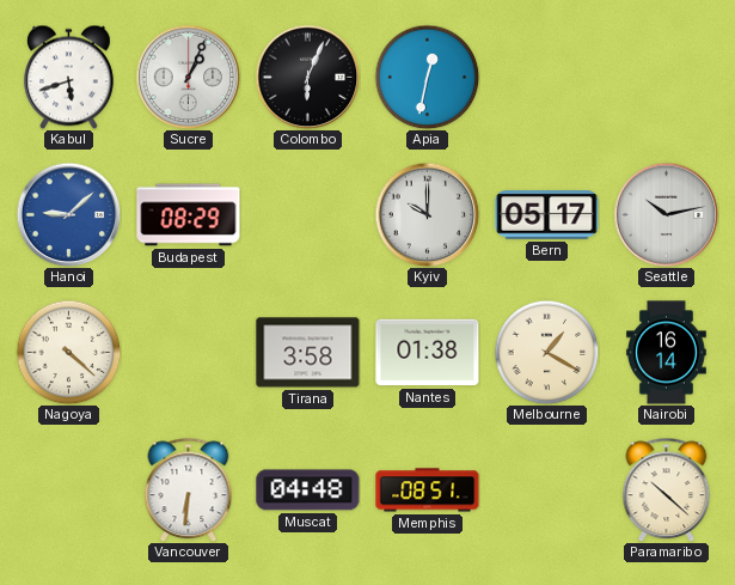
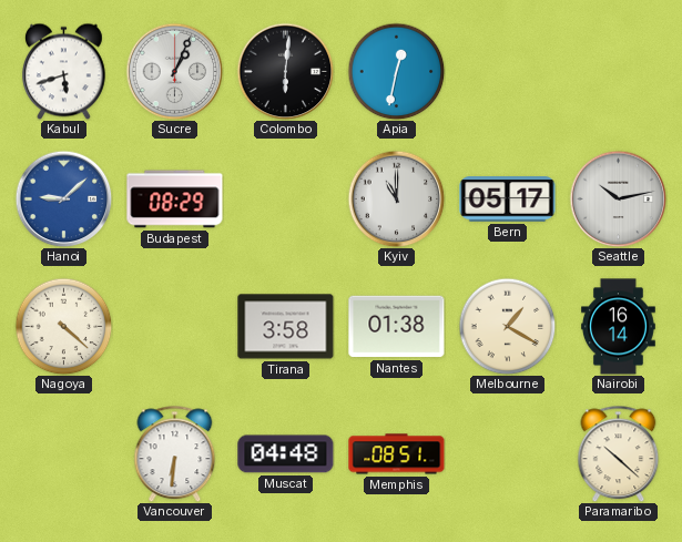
Colombo: 6:04 -> 6:01 (285, 71)
Kyiv: 10:00 -> 11:00 (396, 198)
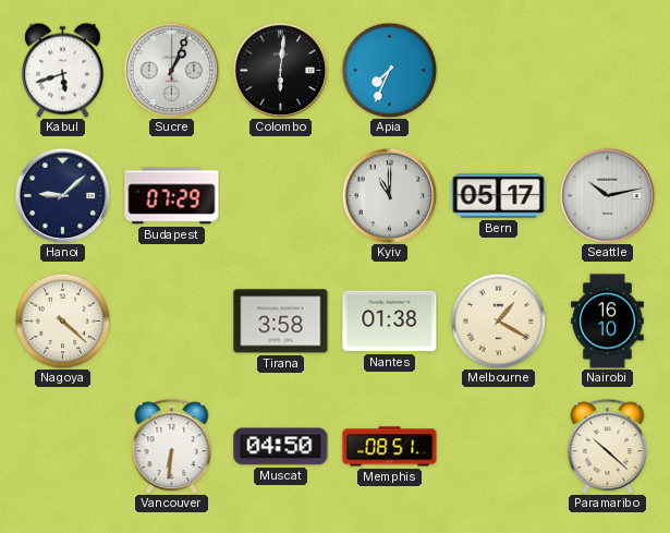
Apia: 12:32 -> 7:34 (389, 70)
Hanoi dial: blue -> navy (62, 195)
Budapest: 08:29 -> 07:29 (172, 196)
Nairobi: 16:14 -> 16:10 (608, 322)
Muscat: 04:48 -> 04:50 (281, 447)
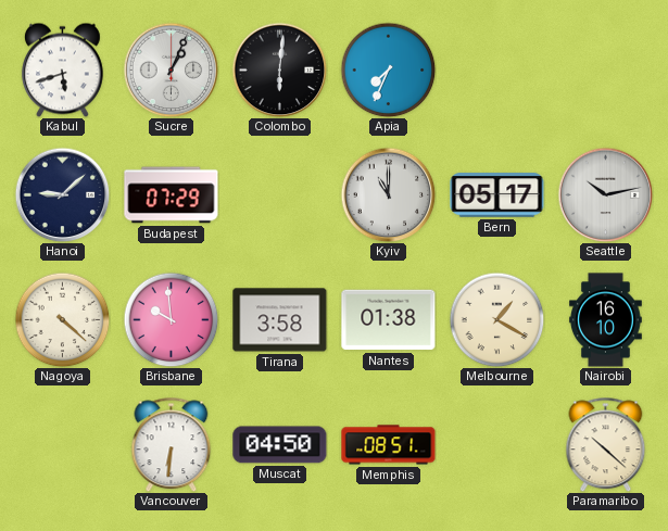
Brisbane: none -> 9:59 (171, 319)
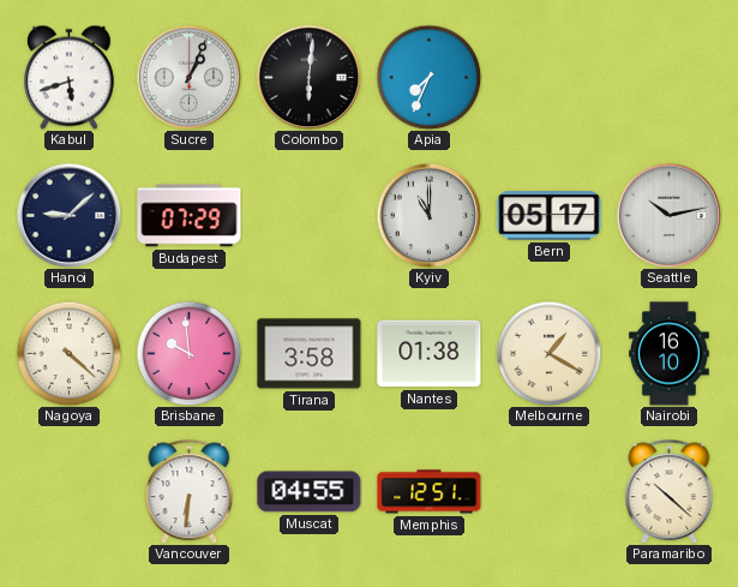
Muscat: 04:50 -> 04:55 (310, 492)
Memphis: 08:51 -> 12:51 (430, 492)
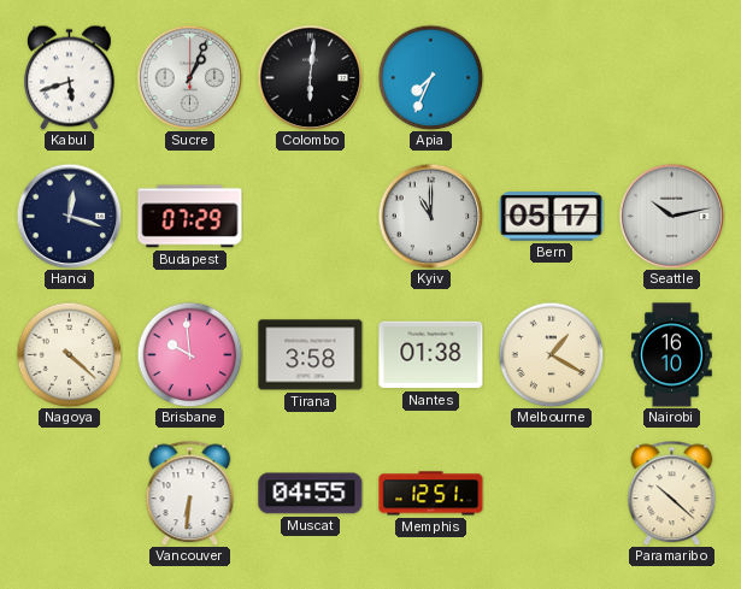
Hanoi: 9:08 -> 12:18 (69, 216)
